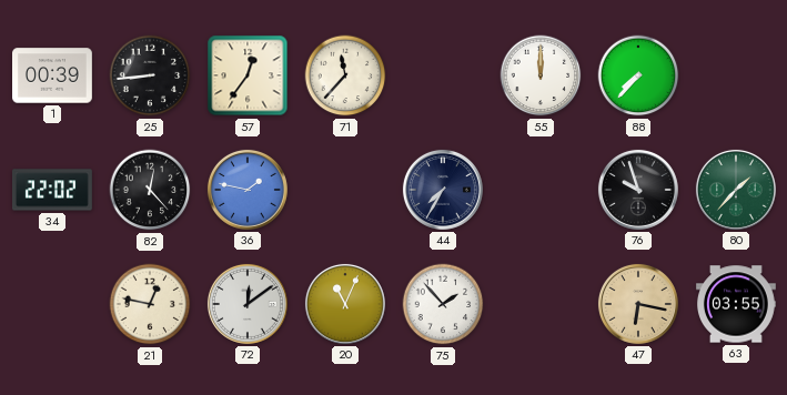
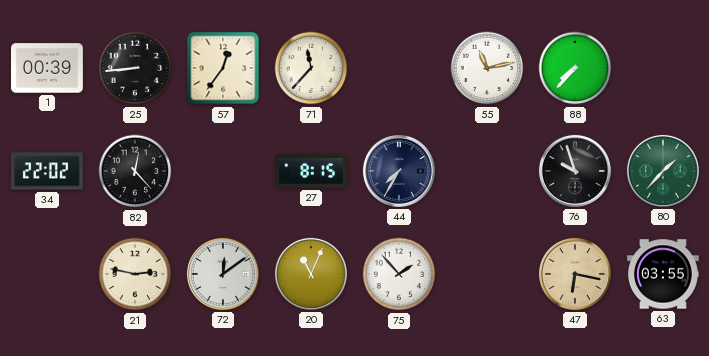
55: 12:00 -> 11:13 (487, 68)
36: 1:47 -> none (248, 190)
27: none -> 8:15 (312, 171)
21: 12:47 -> 2:47 (135, 274)
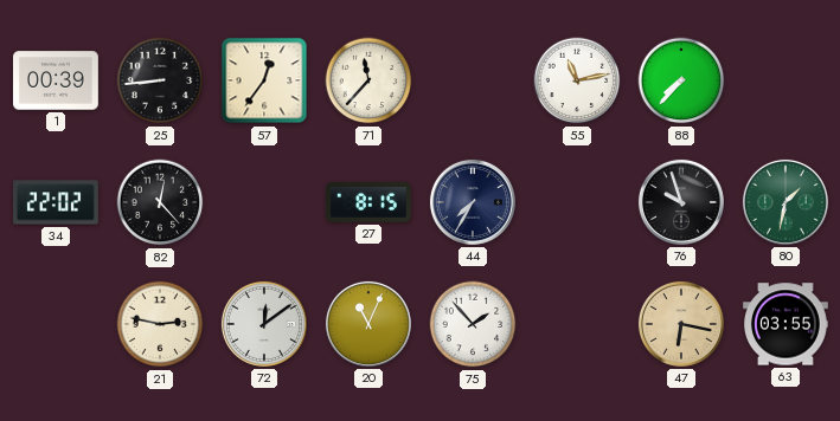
80: 1:37 -> 1:32 (786, 202)
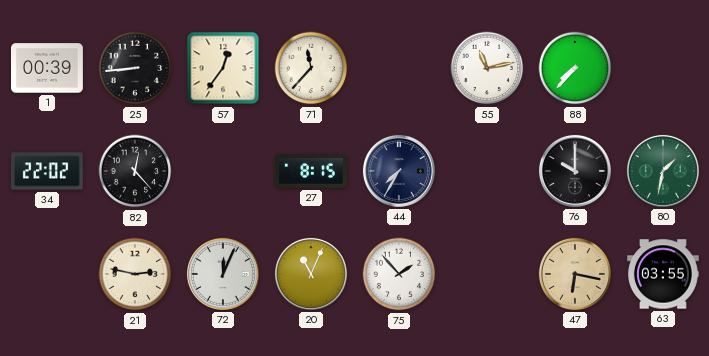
76: 9:57 -> 10:00 (575, 171)
72: 12:09 -> 12:04 (223, 274)
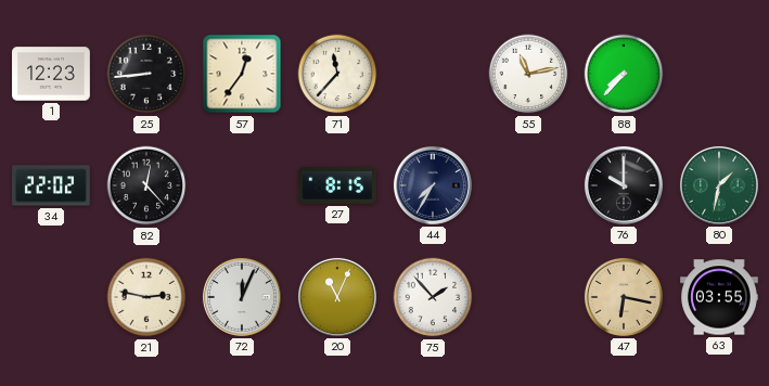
1: 00:39 -> 12:23 (52, 74)
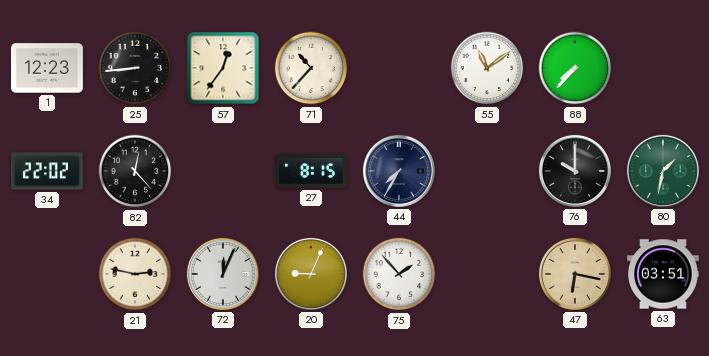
71: 11:37 -> 10:37 (311, 68)
55: 11:13 -> 11:09 (487, 68)
20: 11:04 -> 9:04 (311, 274)
63: 03:55 -> 03:51 (664, 274)
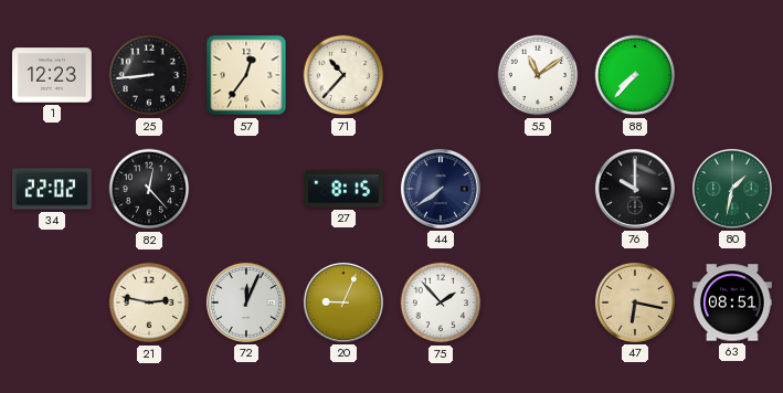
44: 7:35 -> 7:39 (441, 189)
63: 03:51 -> 08:51 (733, 302)
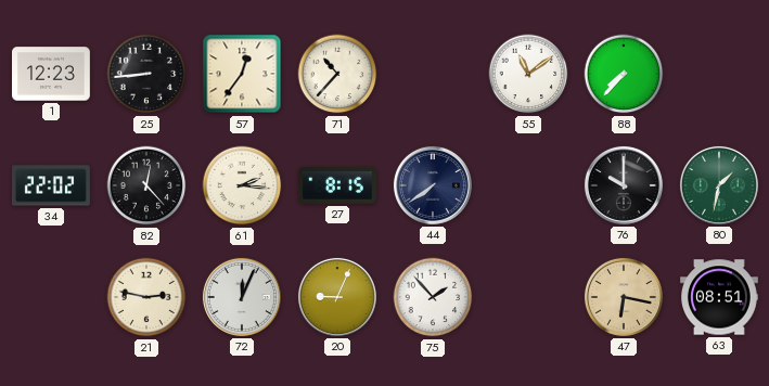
61: none -> 2:16 (242, 185)
